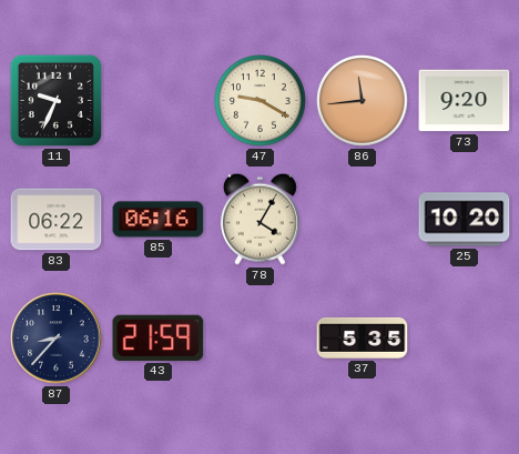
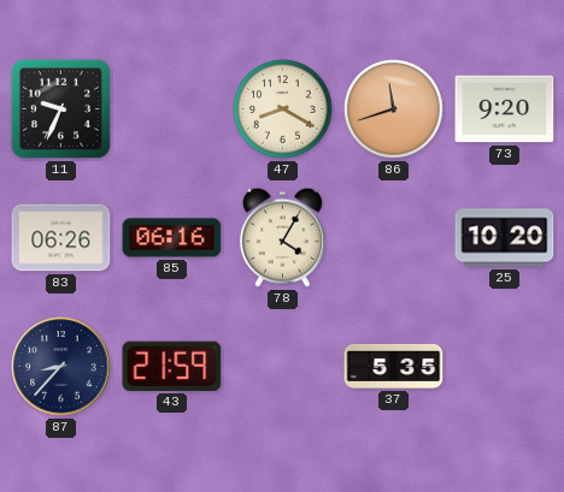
47: 9:20 -> 8:20 (283, 109)
86: 11:44 -> 11:42 (394, 109)
83: 06:22 -> 06:26 (61, 238)
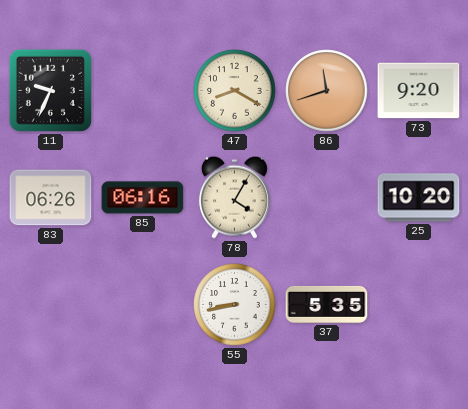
87: 8:37 -> none (61, 367)
43: 21:59 -> none (172, 366)
55: none -> 8:43 (235, 305)
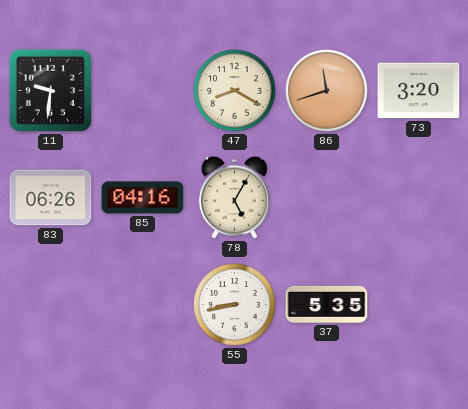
11: 9:34 -> 9:31 (50, 90)
73: 9:20 -> 3:20 (419, 91)
85: 06:16 -> 04:16 (143, 198)
78: 4:05 -> 5:05 (234, 197)
25: 10:20 -> none (419, 198)
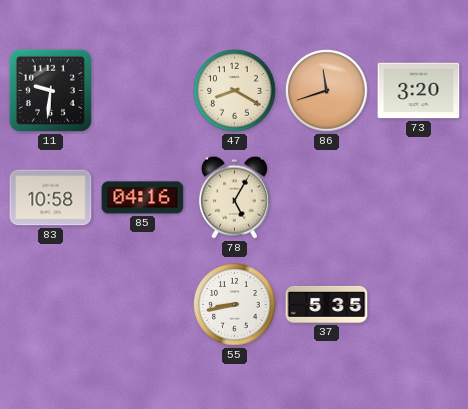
83: 06:26 -> 10:58 (51, 198)
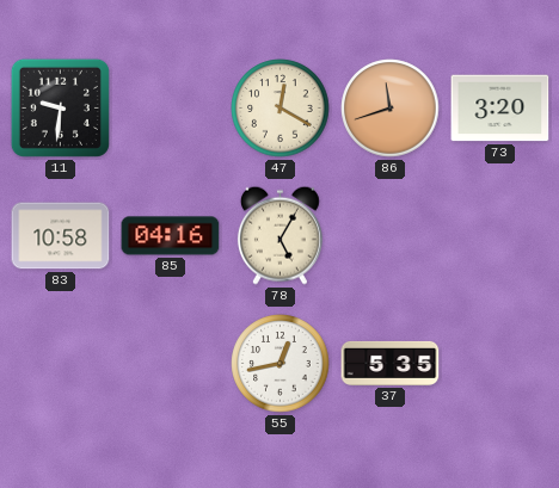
47: 8:20 -> 12:20 (281, 109)
55: 8:43 -> 12:43 (281, 364)
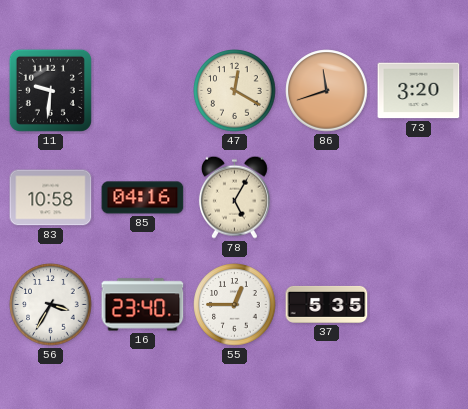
56: none -> 3:35 (51, 305)
16: none -> 23:40 (143, 305)
55: 12:43 -> 12:45 (235, 305)
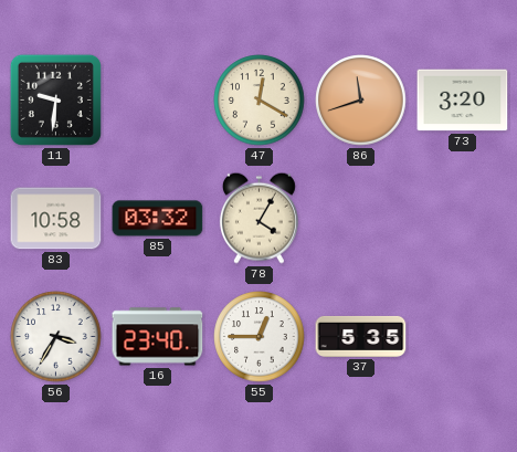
85: 04:16 -> 03:32 (158, 219)
78: 5:05 -> 4:05 (258, 218)
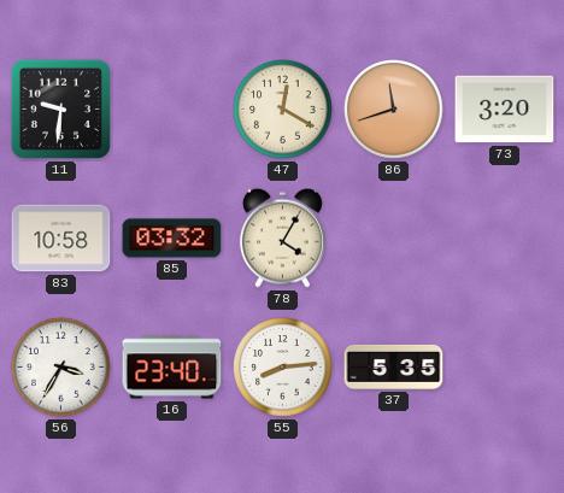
55: 12:45 -> 8:14 (283, 368)
